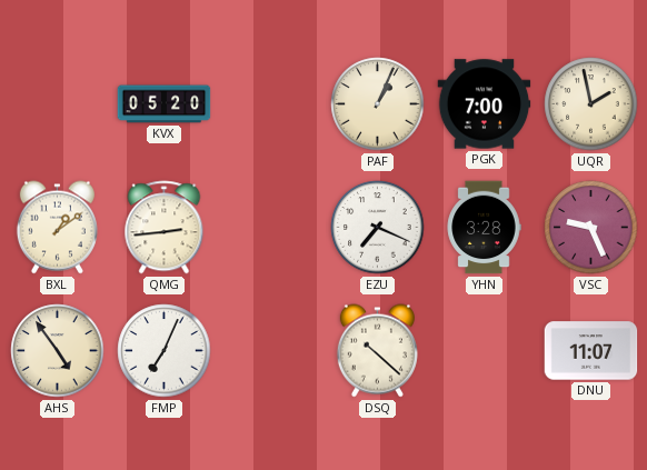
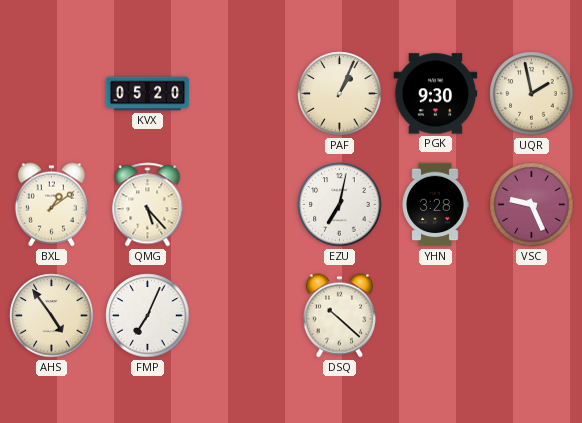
PGK: 7:00 -> 9:30 (436, 94)
QMG: 2:44 -> 5:23 (148, 205)
EZU: 7:19 -> 7:02 (340, 205)
DNU: 11:07 -> none (591, 351)
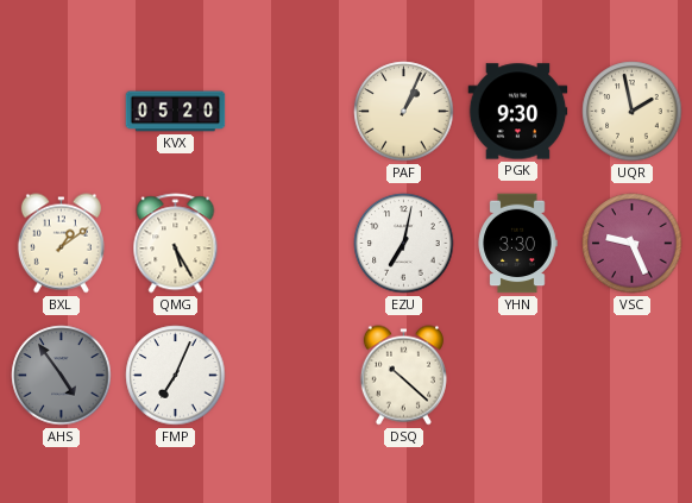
QMG: 5:23 -> 5:25 (176, 244)
YHN: 3:28 -> 3:30 (517, 244)
AHS dial: cream -> grey (62, 376)
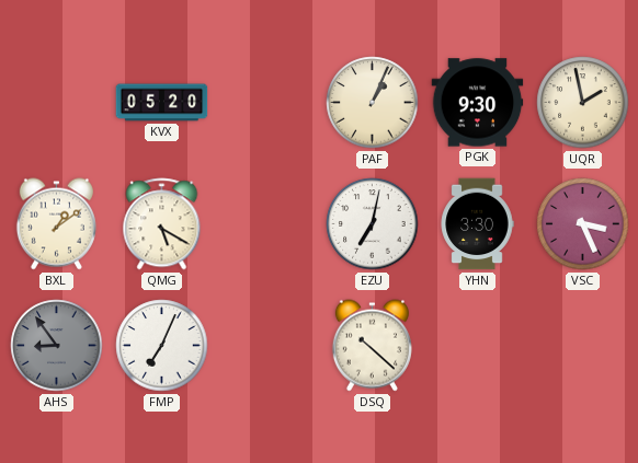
QMG: 5:25 -> 5:20 (162, 224)
VSC: 9:26 -> 3:26 (583, 224)
AHS: 4:54 -> 8:54 (57, 346)
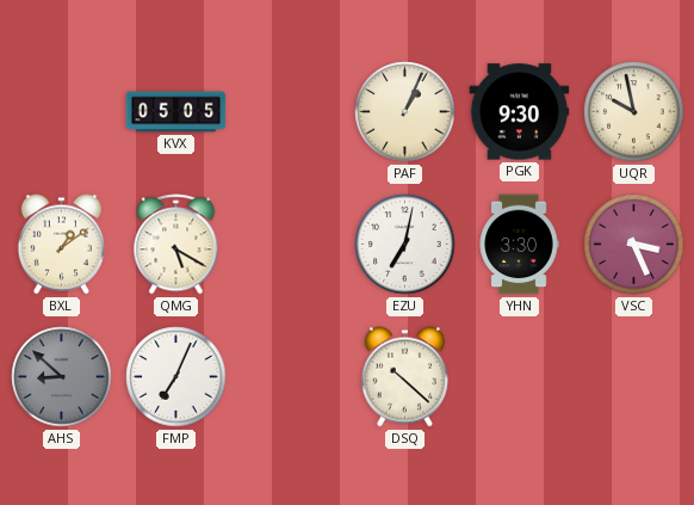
KVX: 05:20 -> 05:05 (176, 112)
UQR: 1:58 -> 9:58 (634, 112)
AHS: 8:54 -> 8:52 (62, 377)
